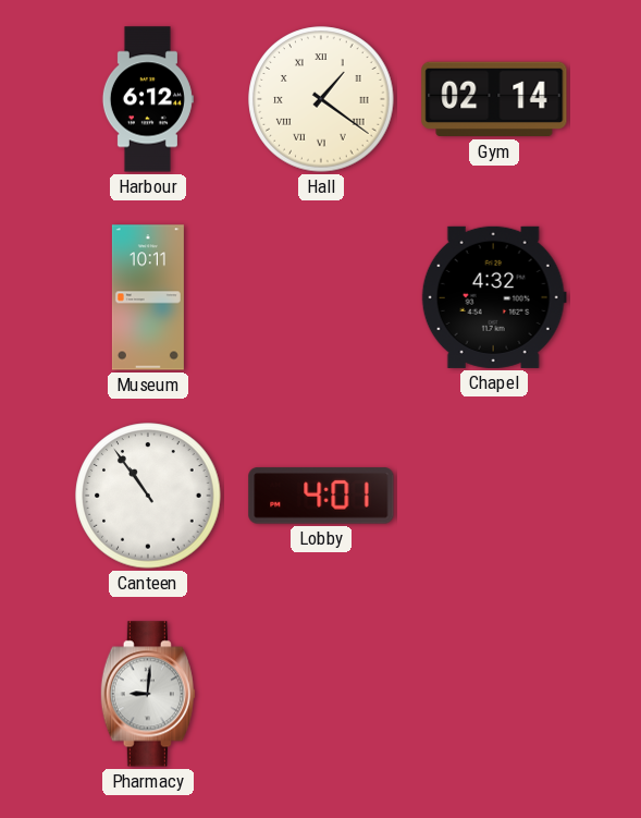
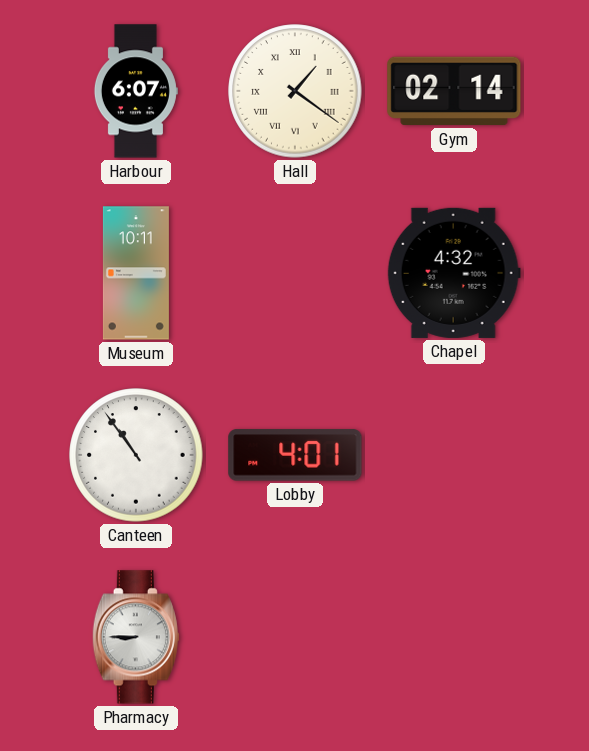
Harbour: 6:12 -> 6:07 (136, 91)
Pharmacy: 9:01 -> 8:45 (136, 637)
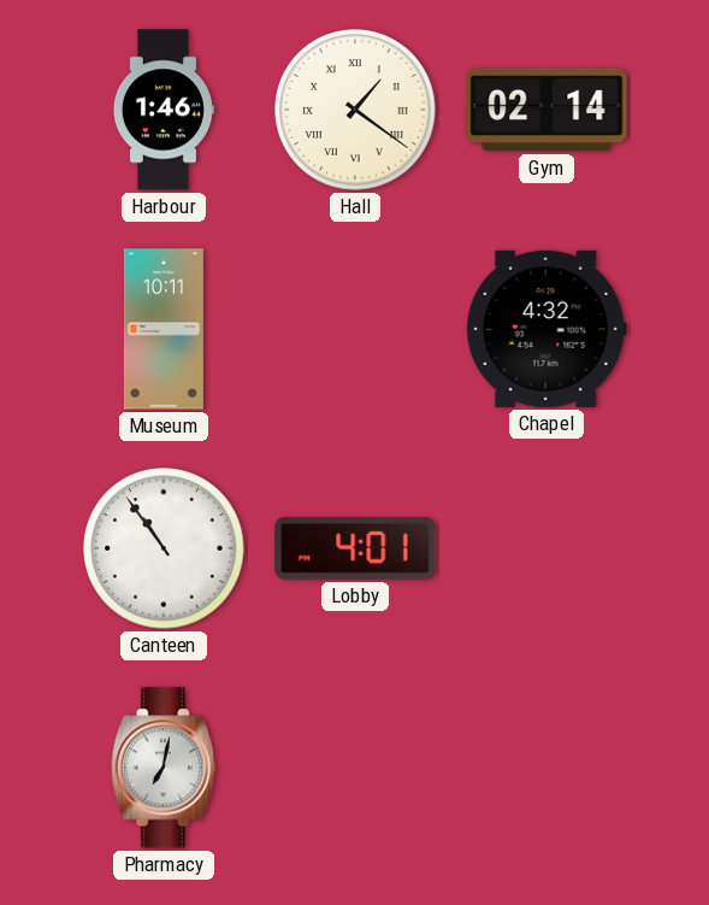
Harbour: 6:07 -> 1:46 (164, 110)
Pharmacy: 8:45 -> 7:02 (164, 768)
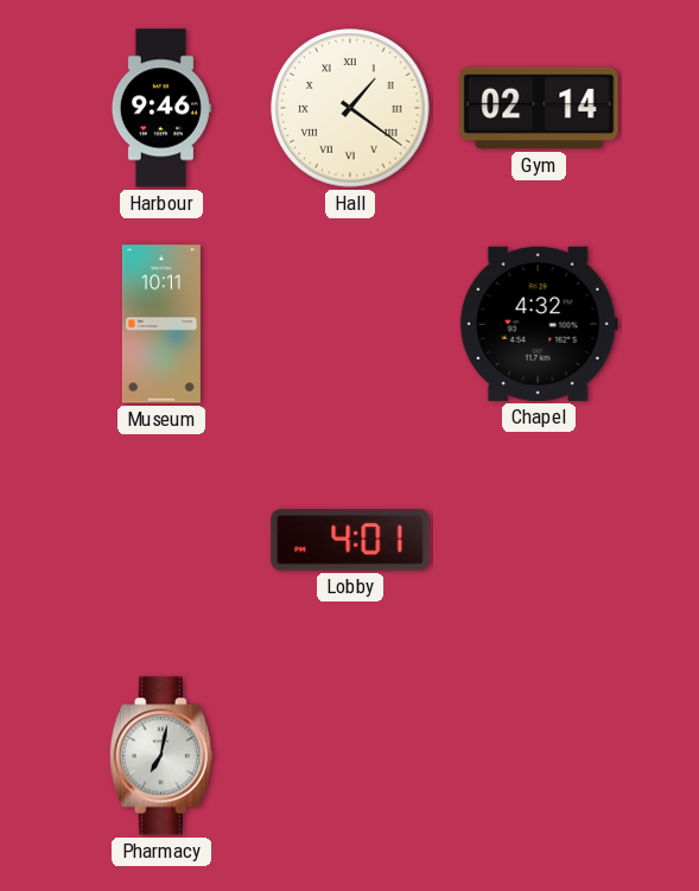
Harbour: 1:46 -> 9:46 (161, 108)
Canteen: 10:54 -> none (164, 548)
